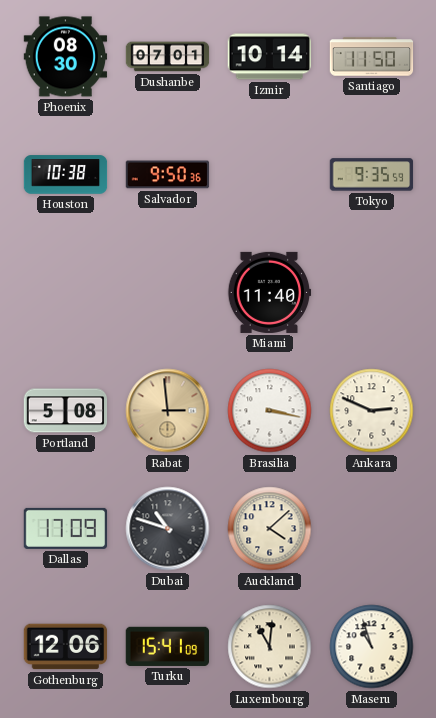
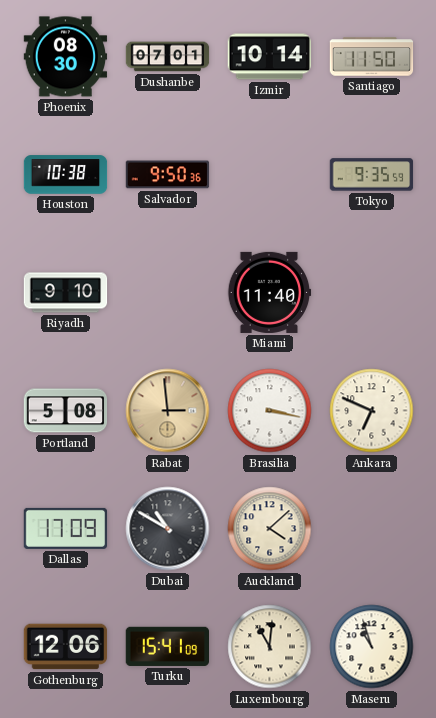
Riyadh: none -> 9:10 (66, 293)
Ankara: 2:49 -> 6:49 (372, 411)
Dubai: 10:48 -> 10:50 (168, 529)
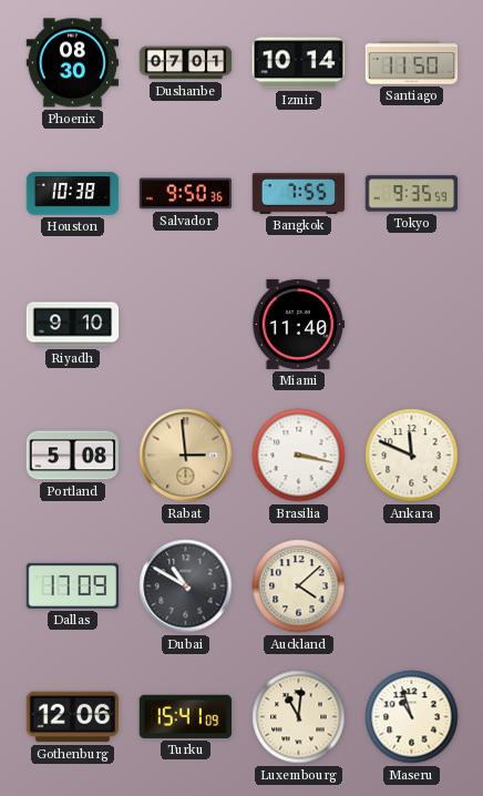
Bangkok: none -> 7:55 (299, 194)
Ankara: 6:49 -> 11:49 (412, 456)
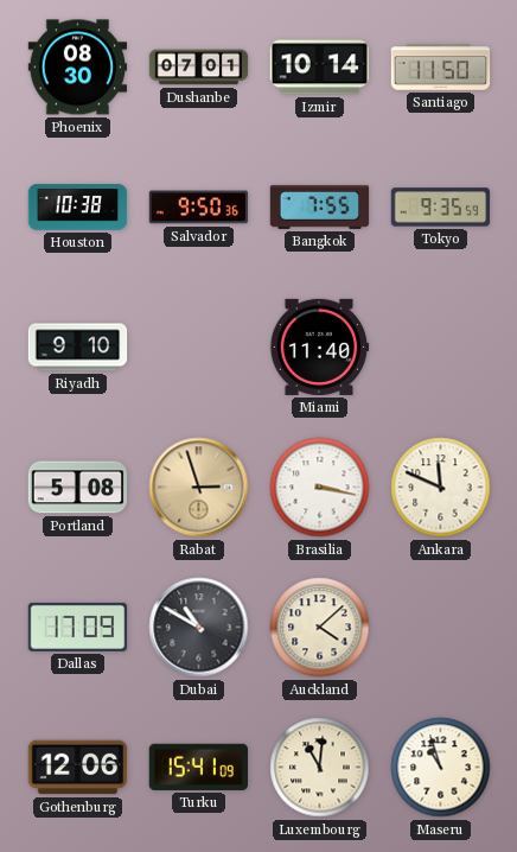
Rabat: 2:59 -> 2:57 (199, 488)
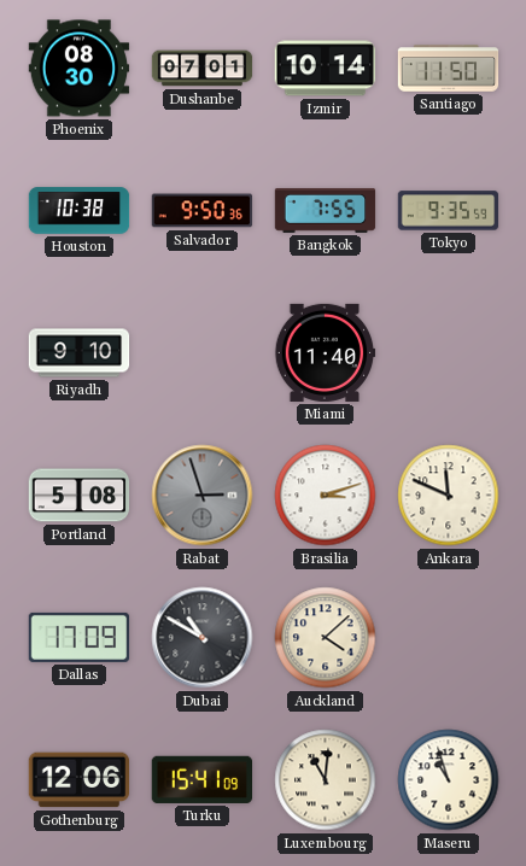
Rabat dial: champagne -> grey (203, 496)
Brasilia: 3:17 -> 3:12 (326, 496)
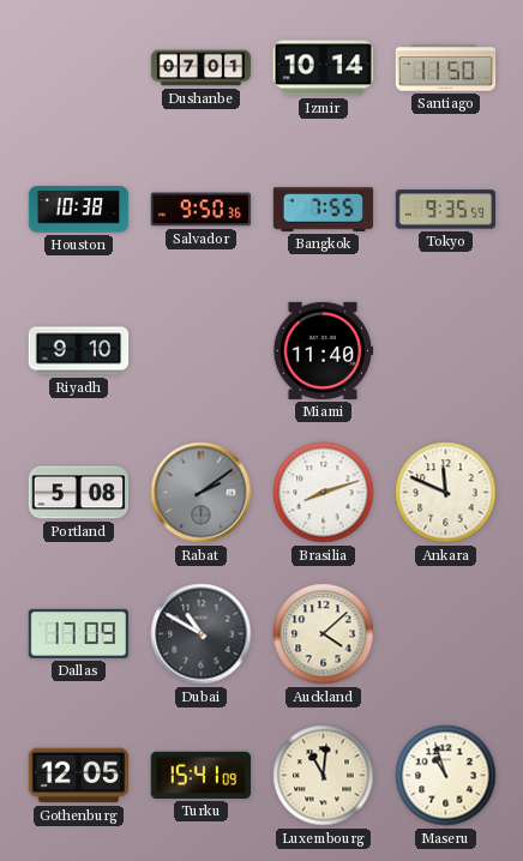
Phoenix: 08:30 -> none (80, 69)
Rabat: 2:57 -> 2:09 (202, 493)
Brasilia: 3:12 -> 8:12 (324, 493)
Gothenburg: 12:06 -> 12:05 (79, 776)
